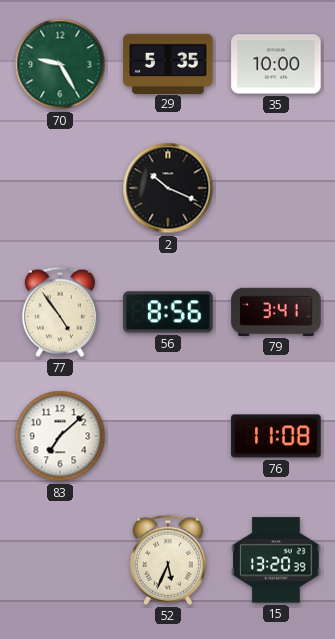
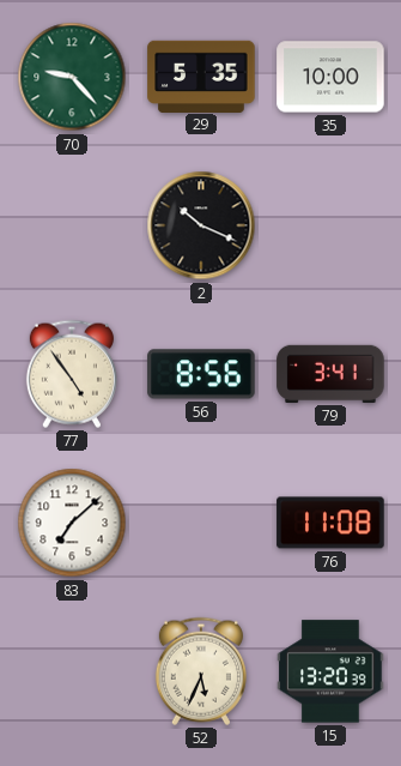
70: 9:25 -> 9:23 (72, 77)
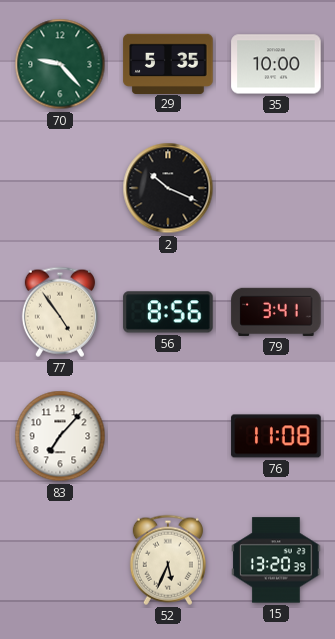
83: 7:08 -> 7:07 (60, 436)
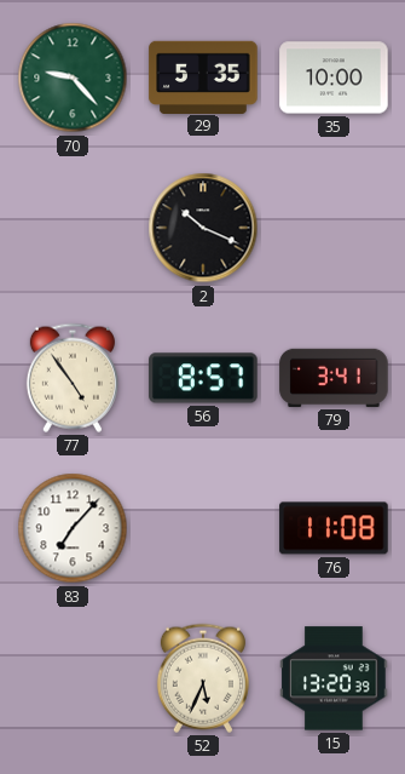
56: 8:56 -> 8:57 (203, 378)
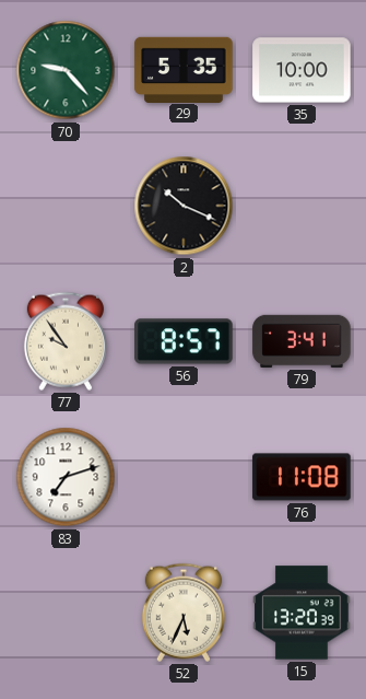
77: 4:54 -> 9:54 (66, 341)
83: 7:07 -> 7:12 (66, 477)
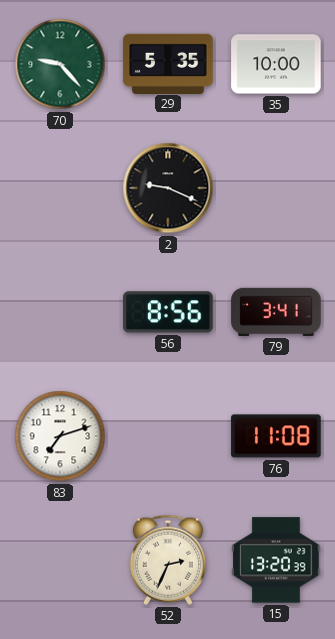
2: 10:19 -> 9:19 (168, 188)
77: 9:54 -> none (66, 341)
56: 8:57 -> 8:56 (168, 312)
52: 5:34 -> 2:34 (168, 560)
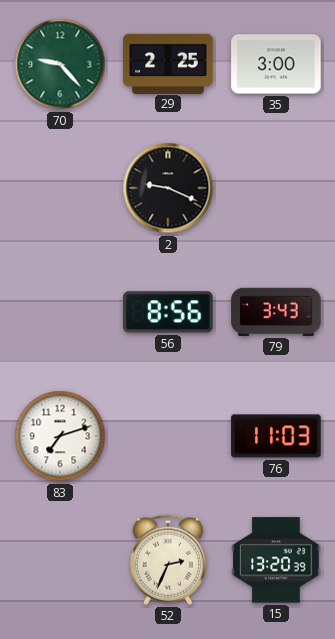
29: 5:35 -> 2:25 (168, 63)
35: 10:00 -> 3:00 (276, 64)
79: 3:41 -> 3:43 (276, 312)
76: 11:08 -> 11:03 (276, 436)
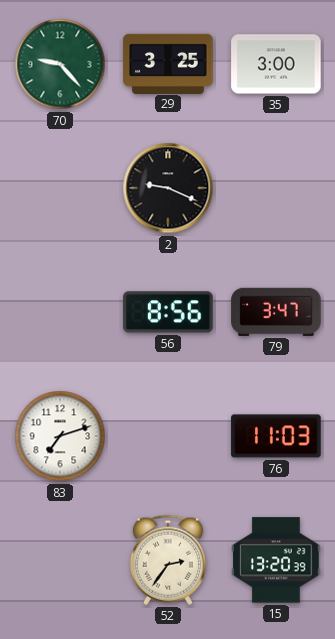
29: 2:25 -> 3:25 (168, 63)
79: 3:43 -> 3:47 (276, 312)
52: 2:34 -> 2:36 (168, 560)
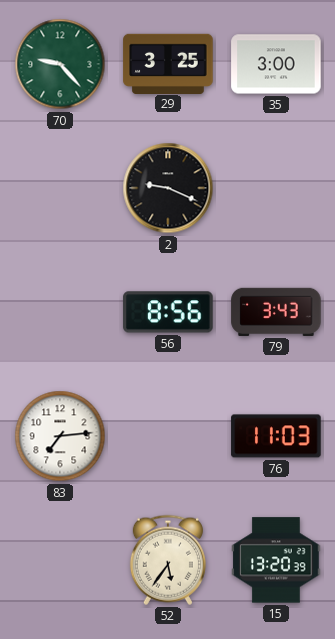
79: 3:47 -> 3:43 (276, 312)
83: 7:12 -> 7:14 (60, 436)
52: 2:36 -> 5:36 (168, 560)
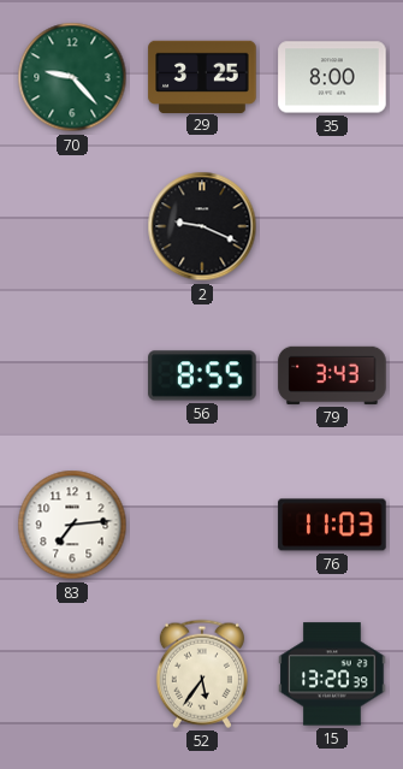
35: 3:00 -> 8:00 (332, 77)
56: 8:56 -> 8:55 (202, 375)
